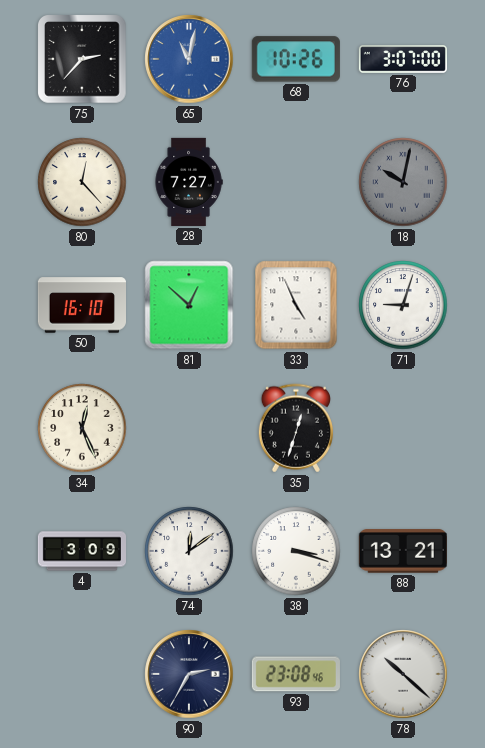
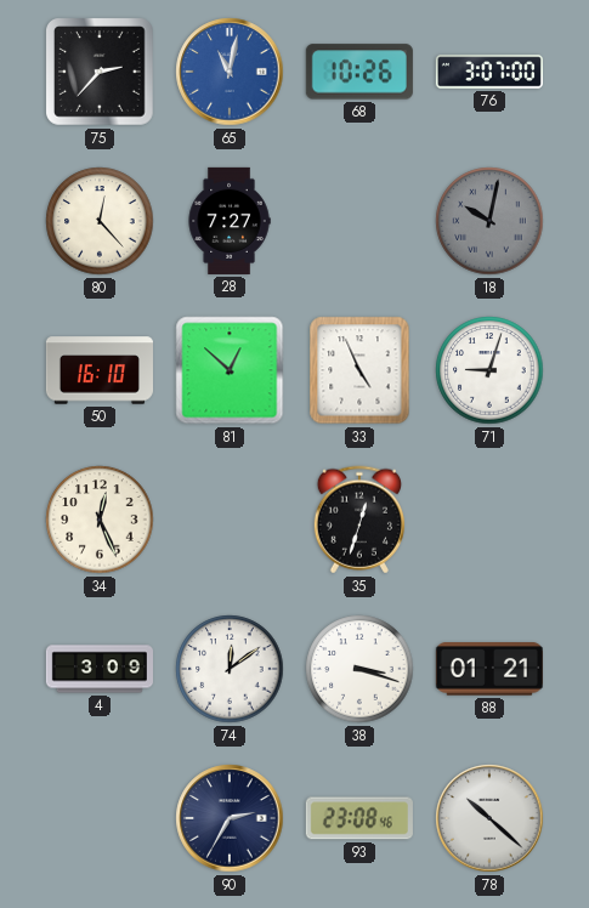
88: 13:21 -> 01:21 (489, 669)
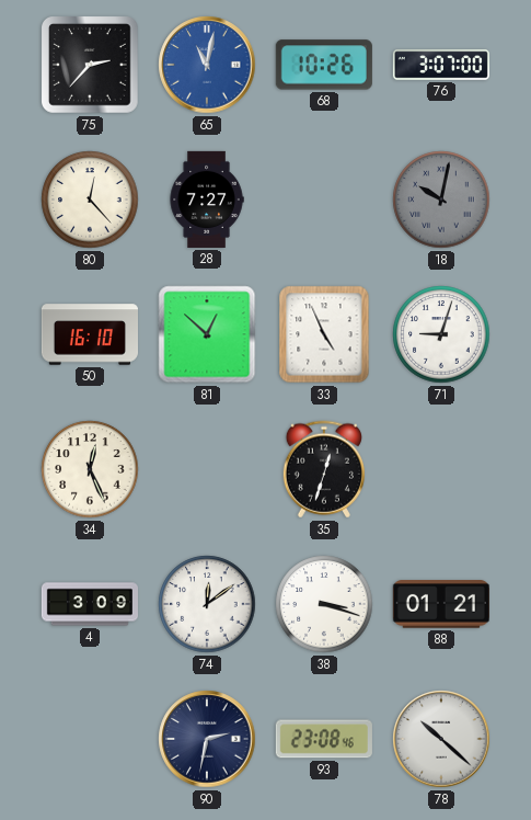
90: 2:35 -> 2:32 (207, 739)
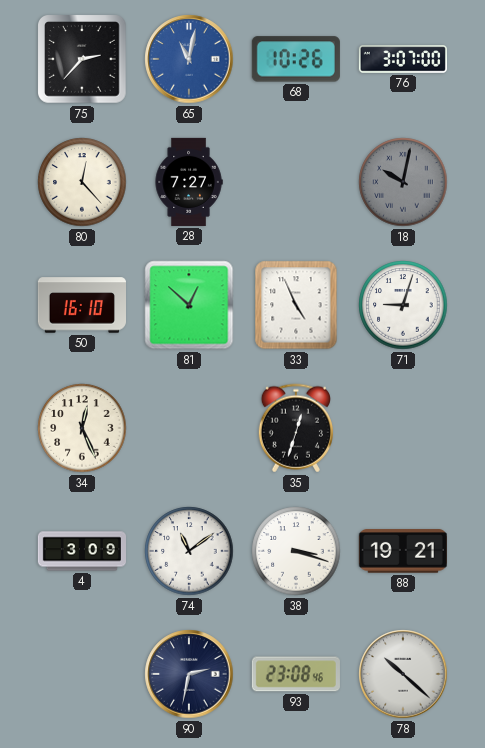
74: 12:09 -> 11:09 (189, 551)
88: 01:21 -> 19:21 (403, 551)
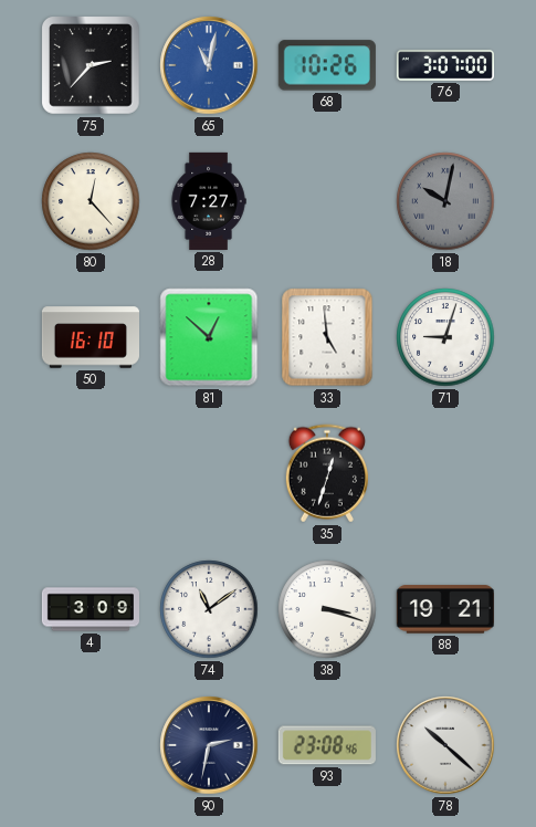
33: 4:56 -> 4:59 (327, 337)
34: 12:26 -> none (82, 428)
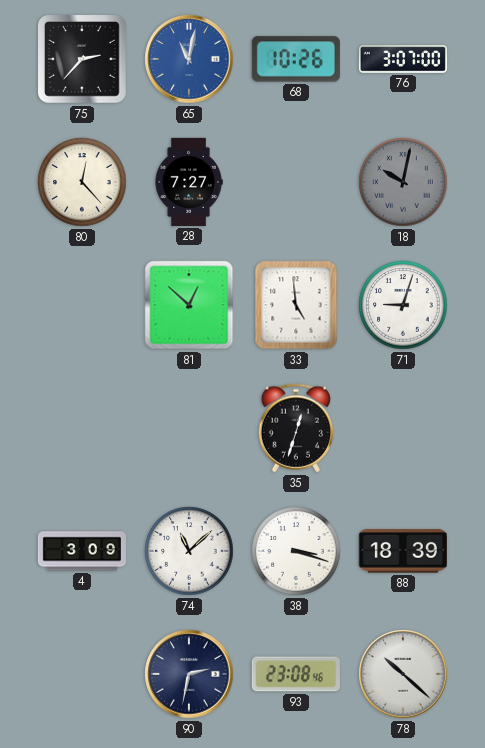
50: 16:10 -> none (90, 337)
74: 11:09 -> 11:08 (189, 551)
88: 19:21 -> 18:39 (403, 551)
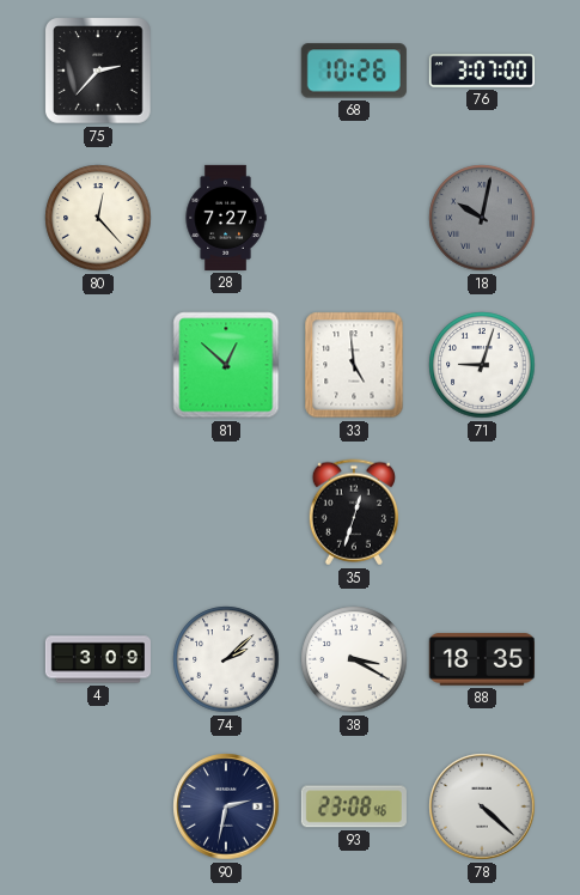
65: 11:02 -> none (189, 59)
74: 11:08 -> 2:08 (226, 659)
38: 3:18 -> 3:20 (354, 659)
88: 18:39 -> 18:35 (482, 659)
78: 10:22 -> 4:22 (482, 806)
